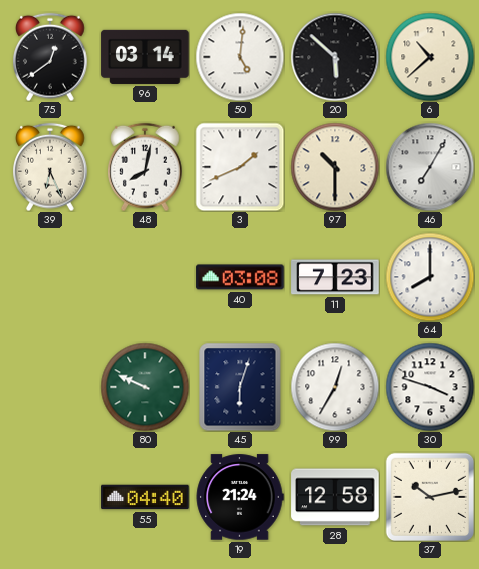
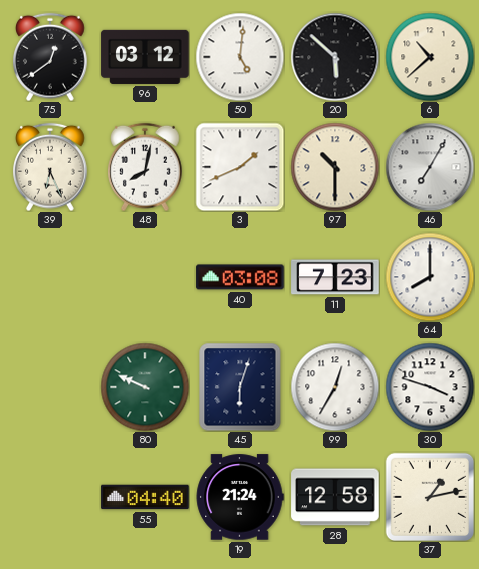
96: 03:14 -> 03:12 (145, 57)
37: 10:13 -> 1:13 (429, 496)
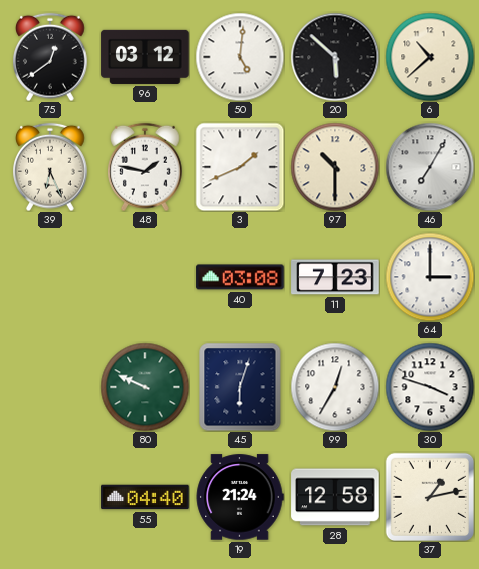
48: 8:02 -> 1:47 (146, 167)
64: 8:00 -> 3:00 (430, 277)
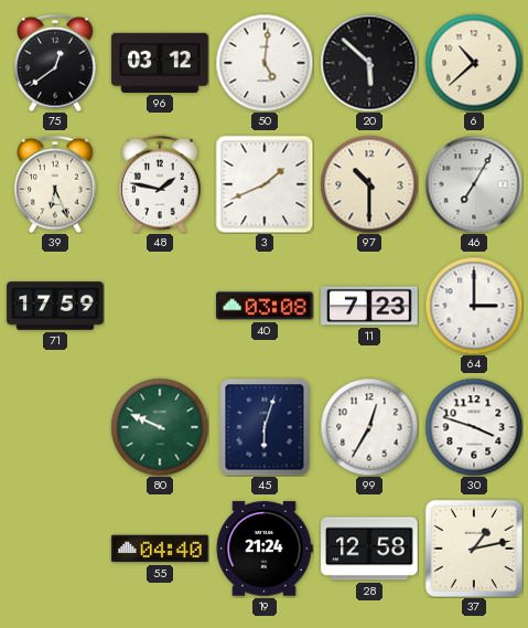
71: none -> 17:59 (55, 306)
